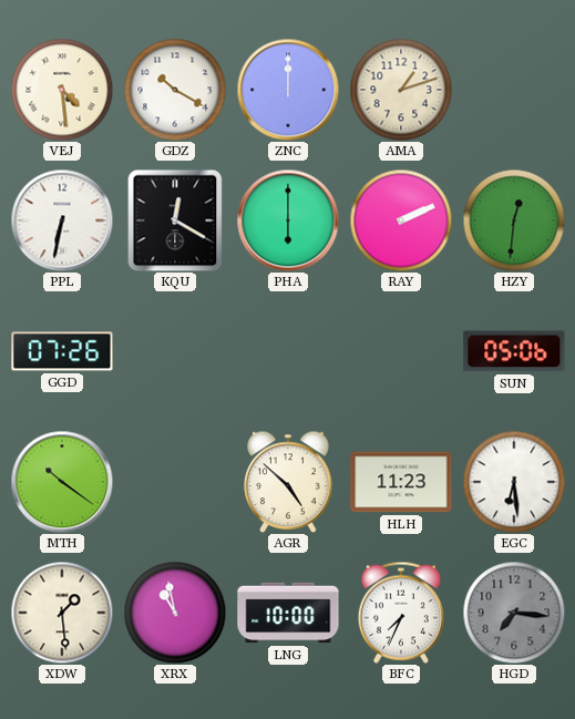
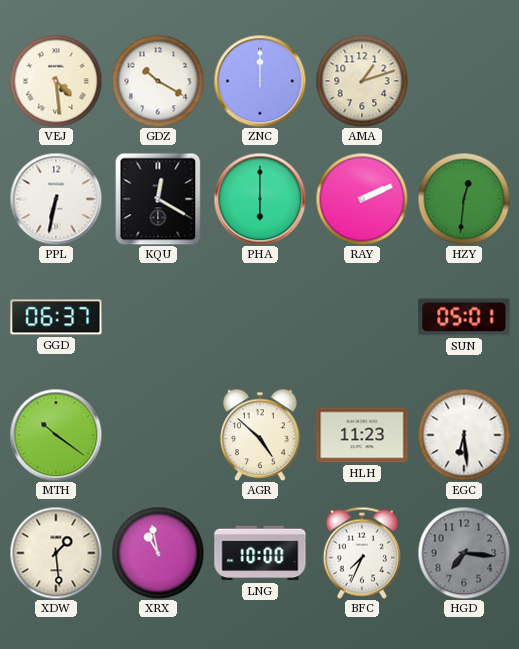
GGD: 07:26 -> 06:37 (56, 317)
SUN: 05:06 -> 05:01 (464, 317)
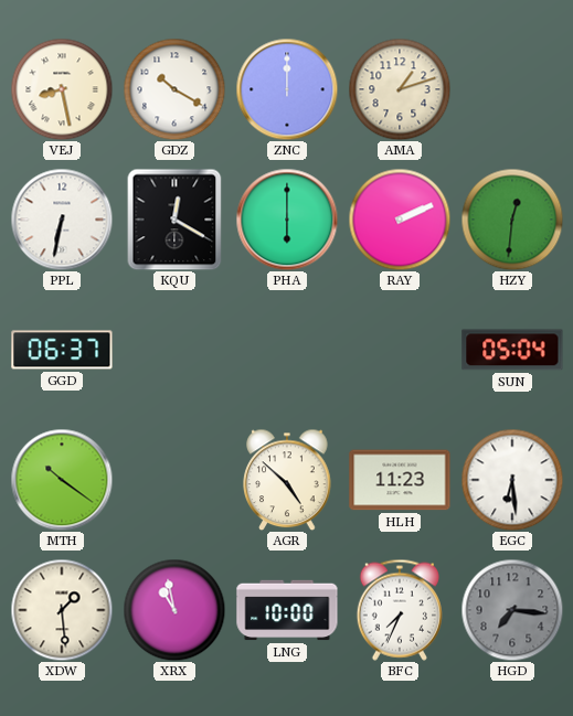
VEJ: 4:29 -> 8:28 (62, 89)
SUN: 05:01 -> 05:04 (512, 350)
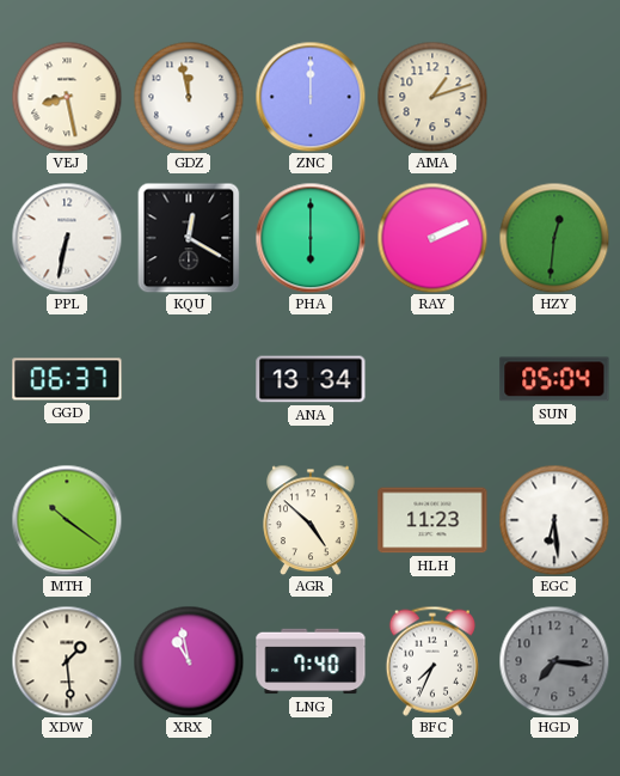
GDZ: 10:20 -> 11:58 (189, 97)
ANA: none -> 13:34 (311, 379)
LNG: 10:00 -> 7:40 (311, 661)
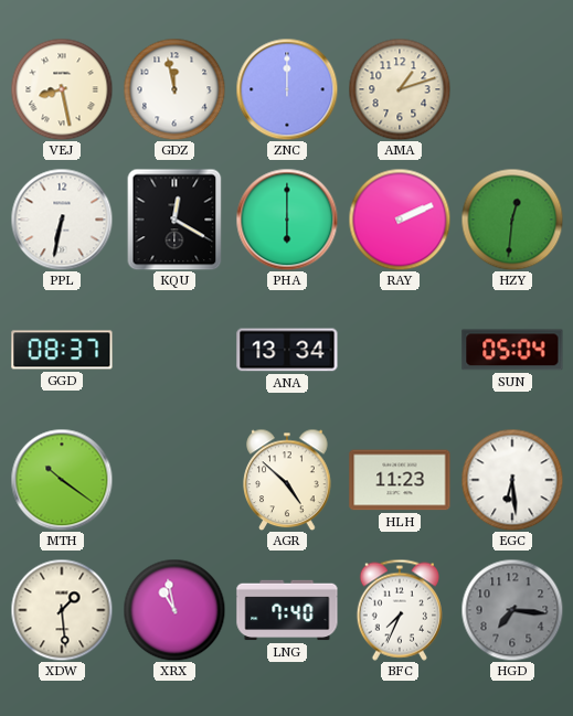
GGD: 06:37 -> 08:37 (62, 350)
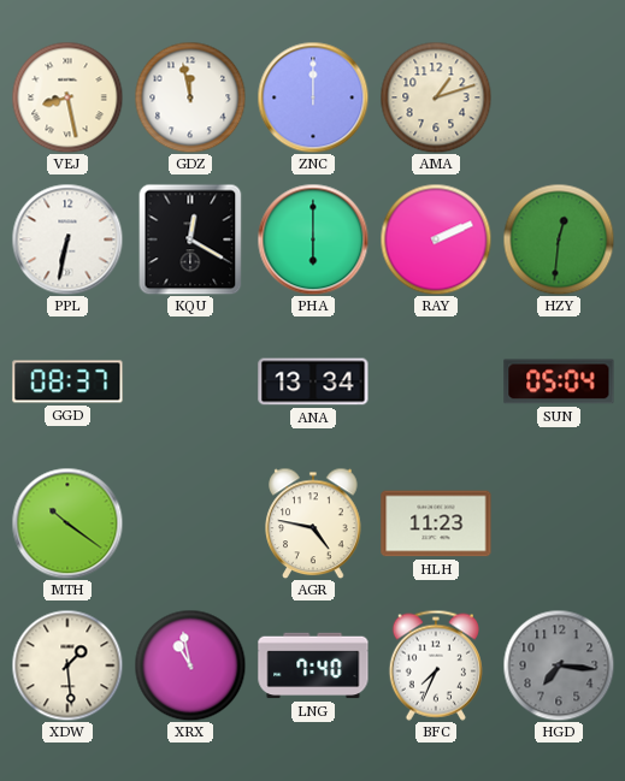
AGR: 4:52 -> 4:47 (313, 523)
EGC: 6:29 -> none (512, 480)
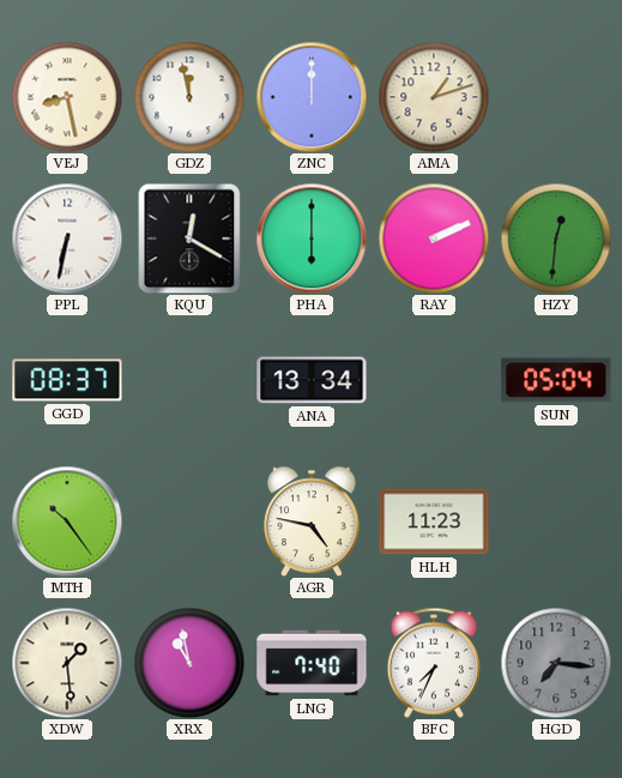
MTH: 10:21 -> 10:24 (67, 521)
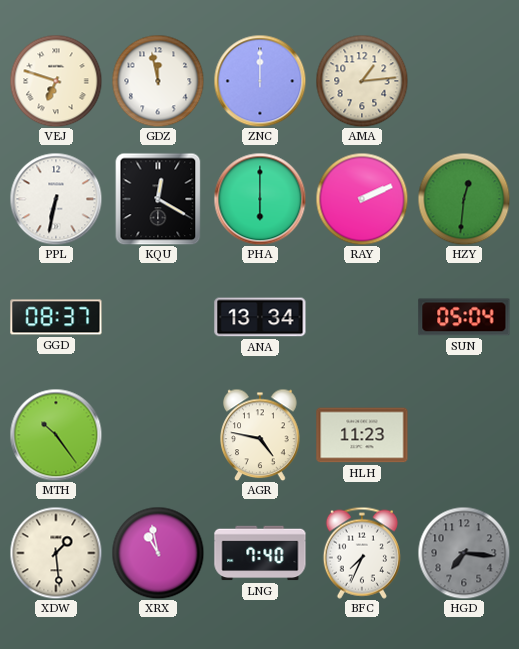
VEJ: 8:28 -> 6:48 (56, 81)
AMA: 1:12 -> 1:14 (362, 81)
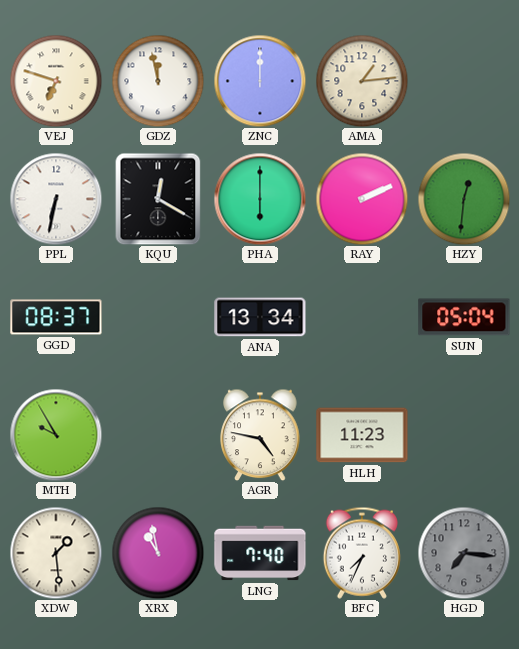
MTH: 10:24 -> 9:55 (56, 435)
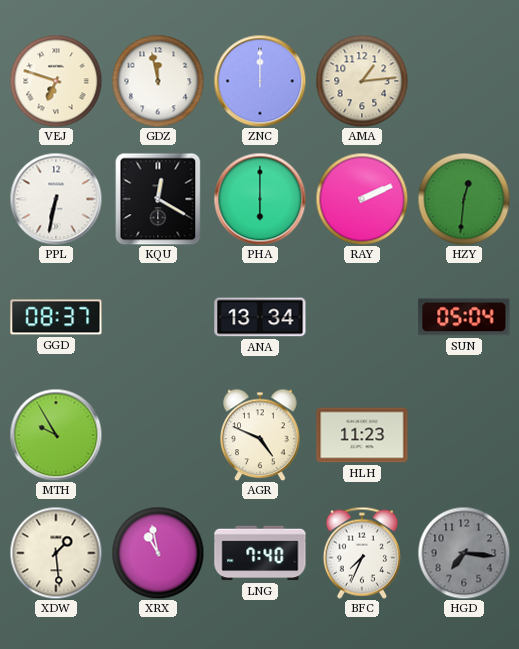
AGR: 4:47 -> 4:49 (260, 435)
